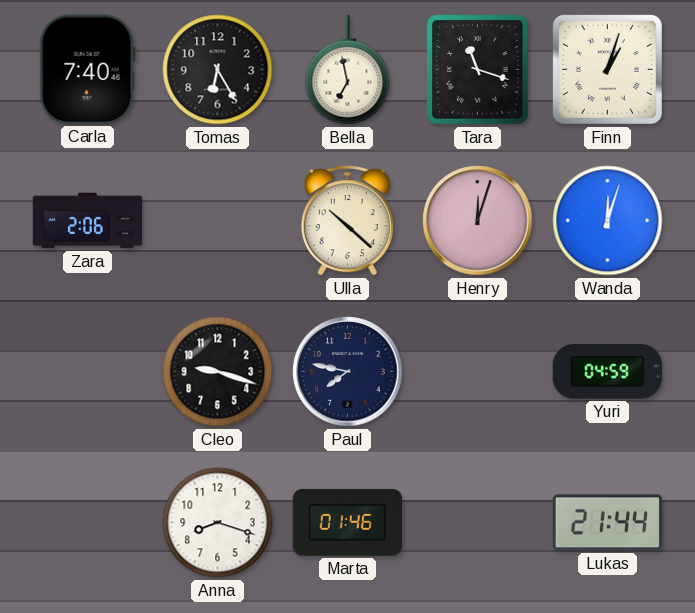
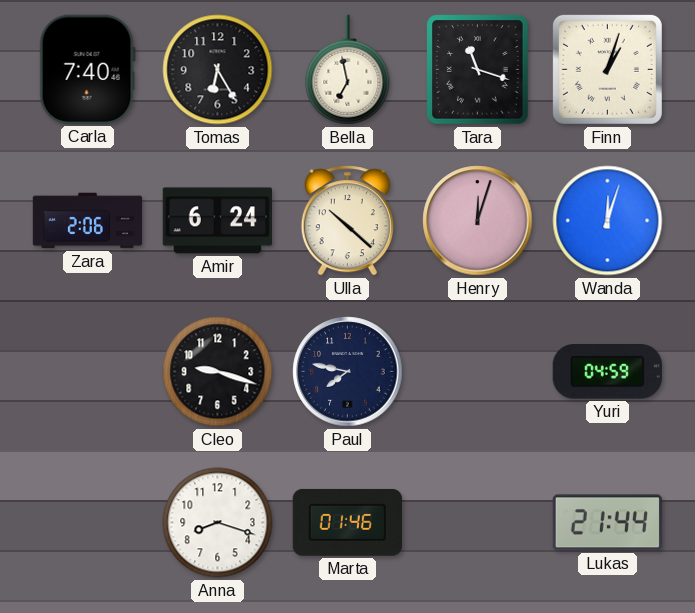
Amir: none -> 6:24 (218, 221)
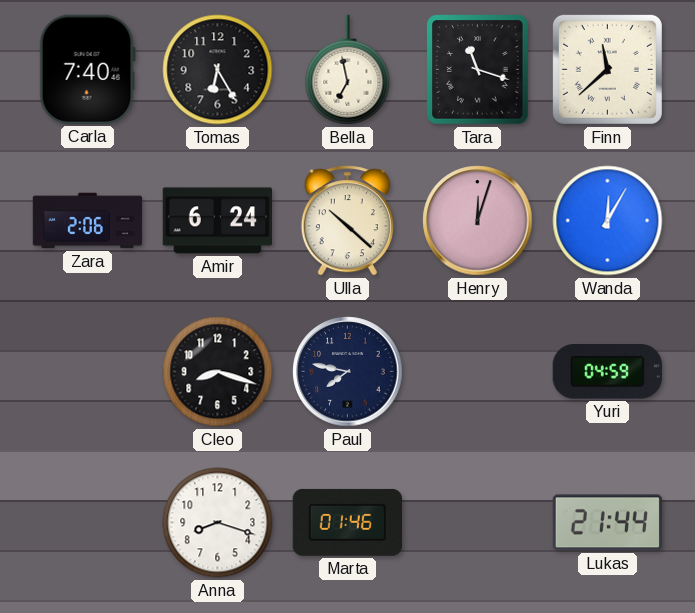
Finn: 1:03 -> 11:38 (607, 69)
Wanda: 12:03 -> 12:05 (608, 221)
Cleo: 9:18 -> 8:18 (218, 372)
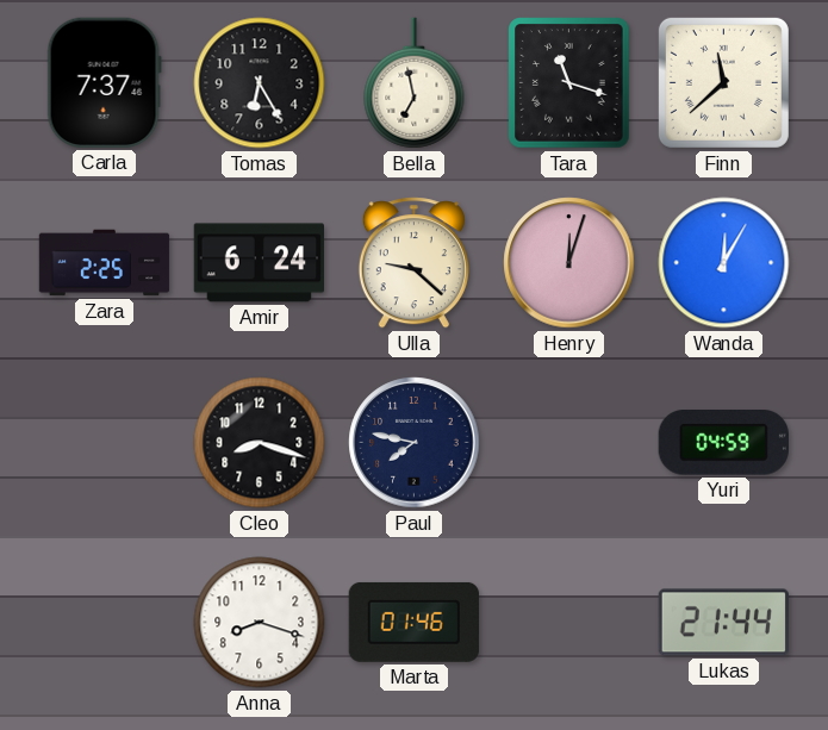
Carla: 7:40 -> 7:37 (104, 82)
Zara: 2:06 -> 2:25 (105, 263)
Ulla: 10:22 -> 9:22 (413, 263)
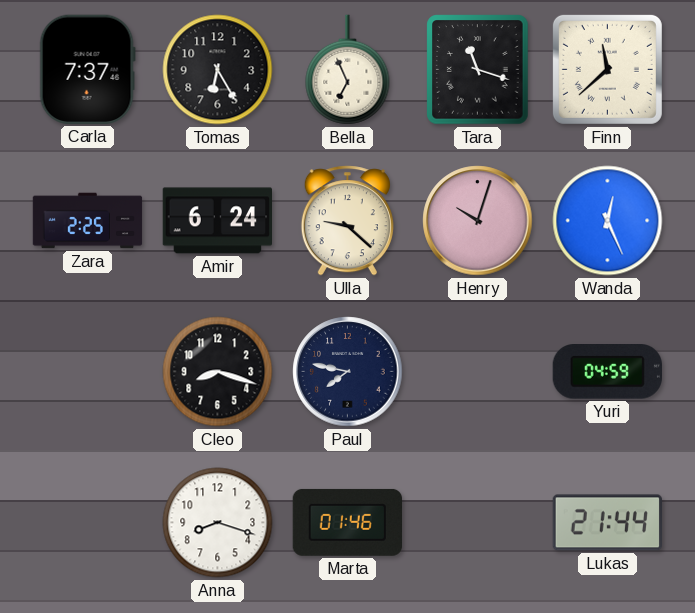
Bella: 6:58 -> 6:56 (348, 70)
Henry: 12:03 -> 10:03 (478, 221)
Wanda: 12:05 -> 12:26 (608, 221)
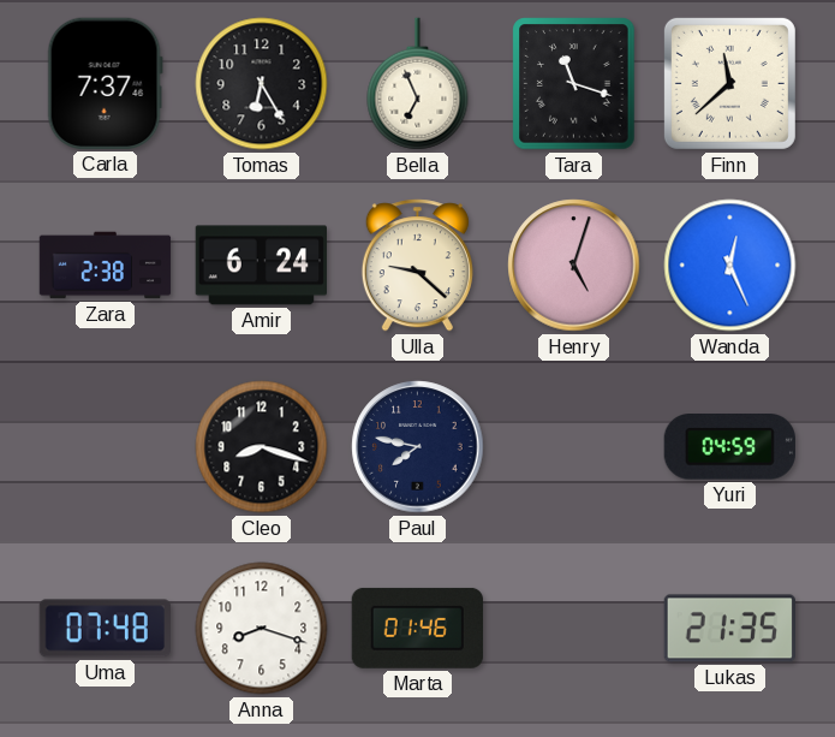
Zara: 2:25 -> 2:38 (106, 266)
Henry: 10:03 -> 5:03 (574, 266)
Uma: none -> 07:48 (105, 629)
Lukas: 21:44 -> 21:35 (729, 629)
